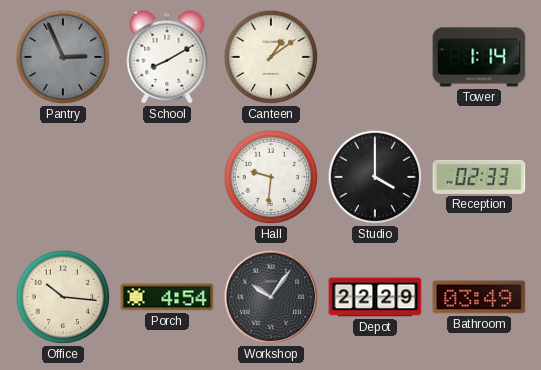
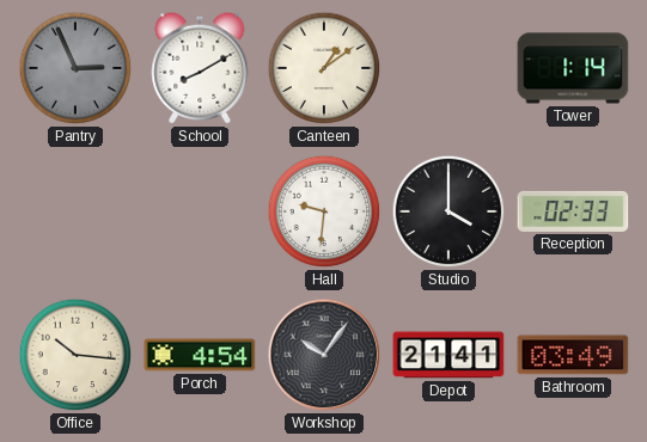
Depot: 22:29 -> 21:41 (448, 355)
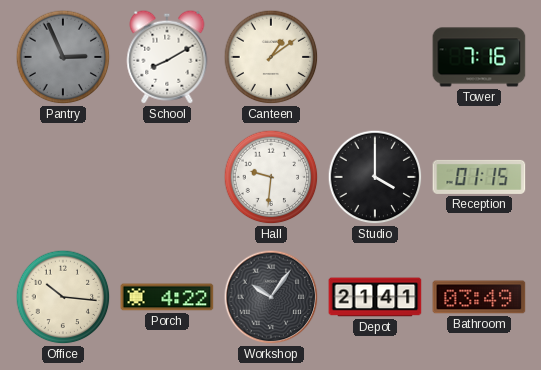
Tower: 1:14 -> 7:16 (479, 57)
Reception: 02:33 -> 01:15 (479, 177)
Porch: 4:54 -> 4:22 (167, 297)
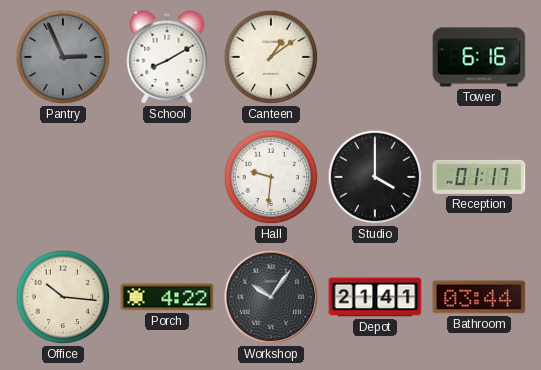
Tower: 7:16 -> 6:16 (479, 57)
Reception: 01:15 -> 01:17 (479, 177)
Bathroom: 03:49 -> 03:44 (479, 297)
